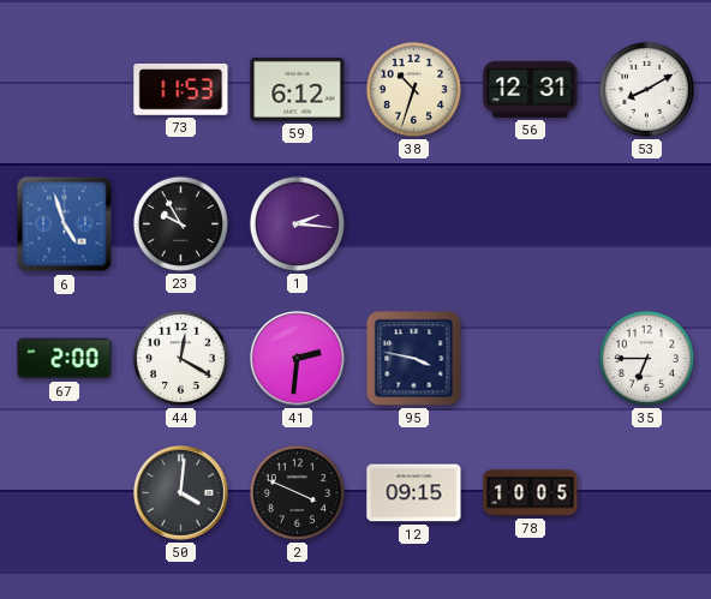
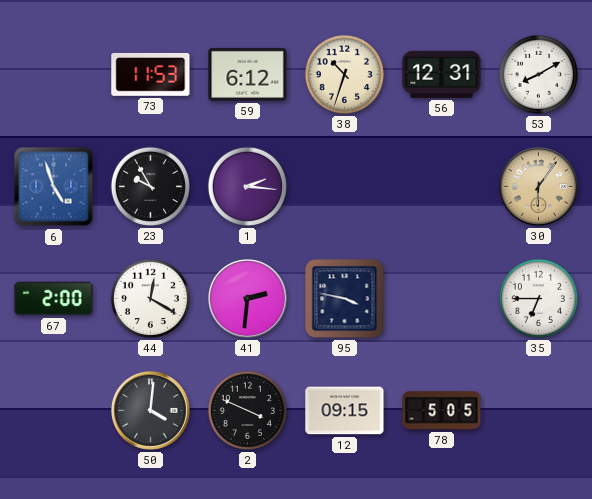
30: none -> 6:06 (538, 186)
78: 10:05 -> 5:05 (442, 411)
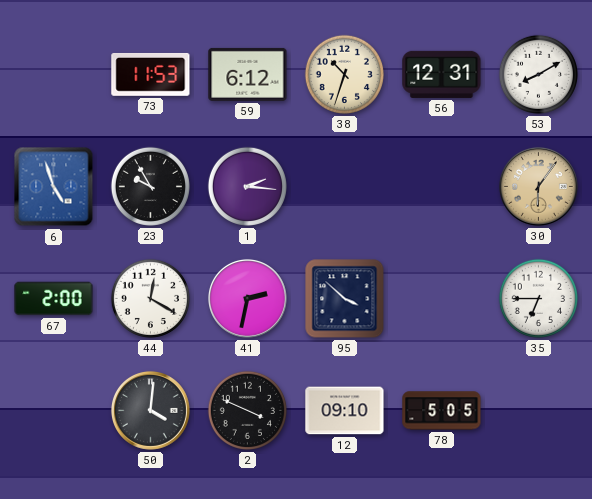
41: 2:31 -> 2:32 (247, 298)
95: 3:47 -> 3:52 (345, 299)
12: 09:15 -> 09:10 (345, 411)
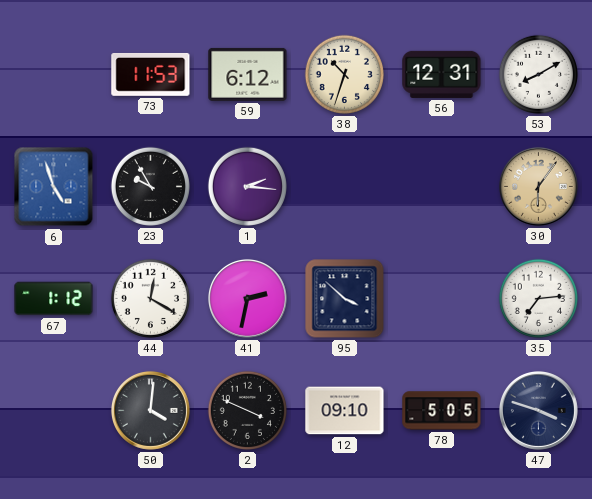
67: 2:00 -> 1:12 (54, 299)
35: 6:45 -> 7:14 (538, 298)
47: none -> 3:48 (538, 410)
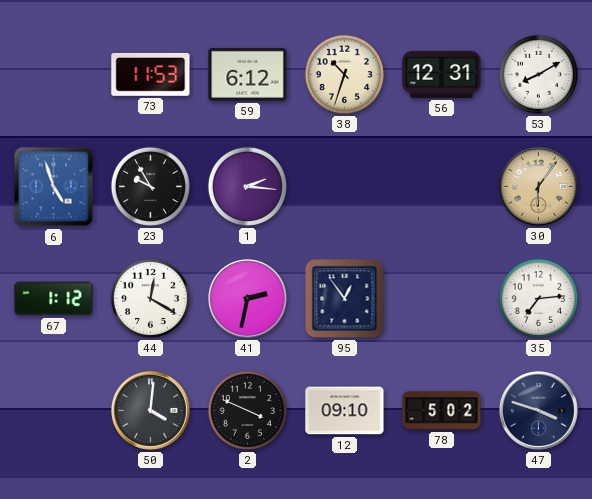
95: 3:52 -> 12:54 (345, 299)
78: 5:05 -> 5:02 (442, 411)
